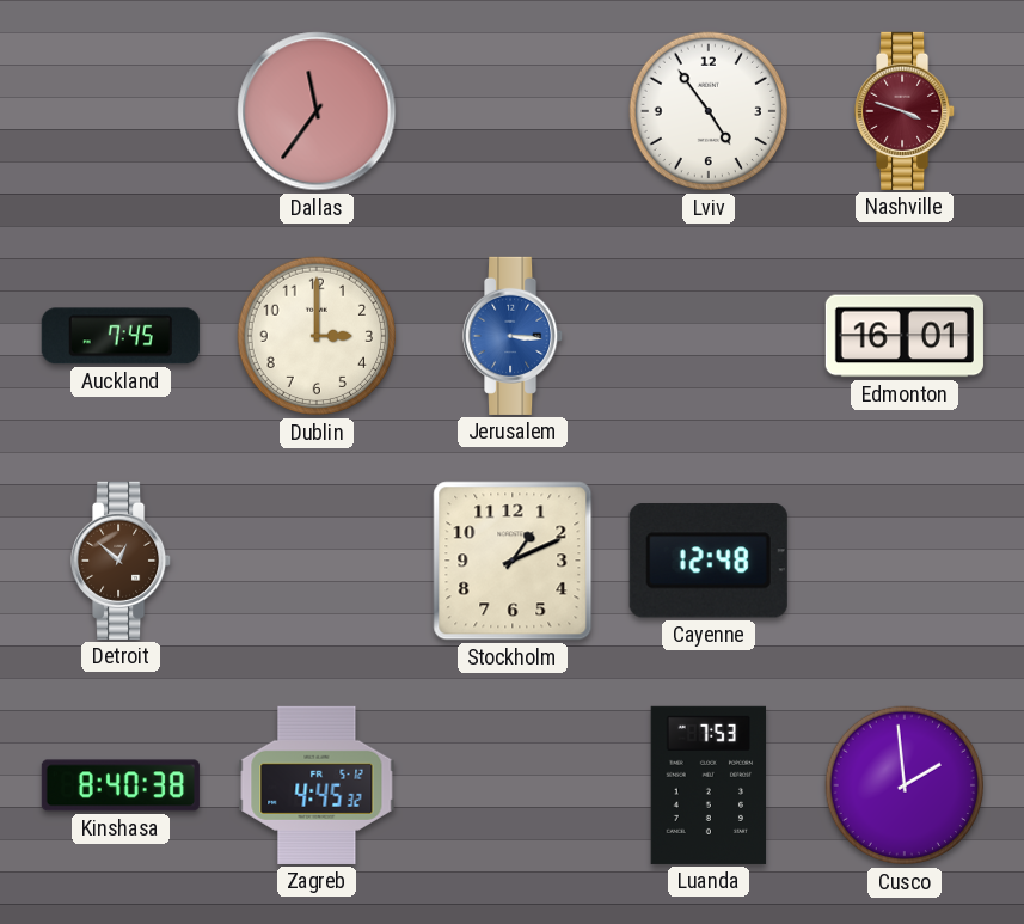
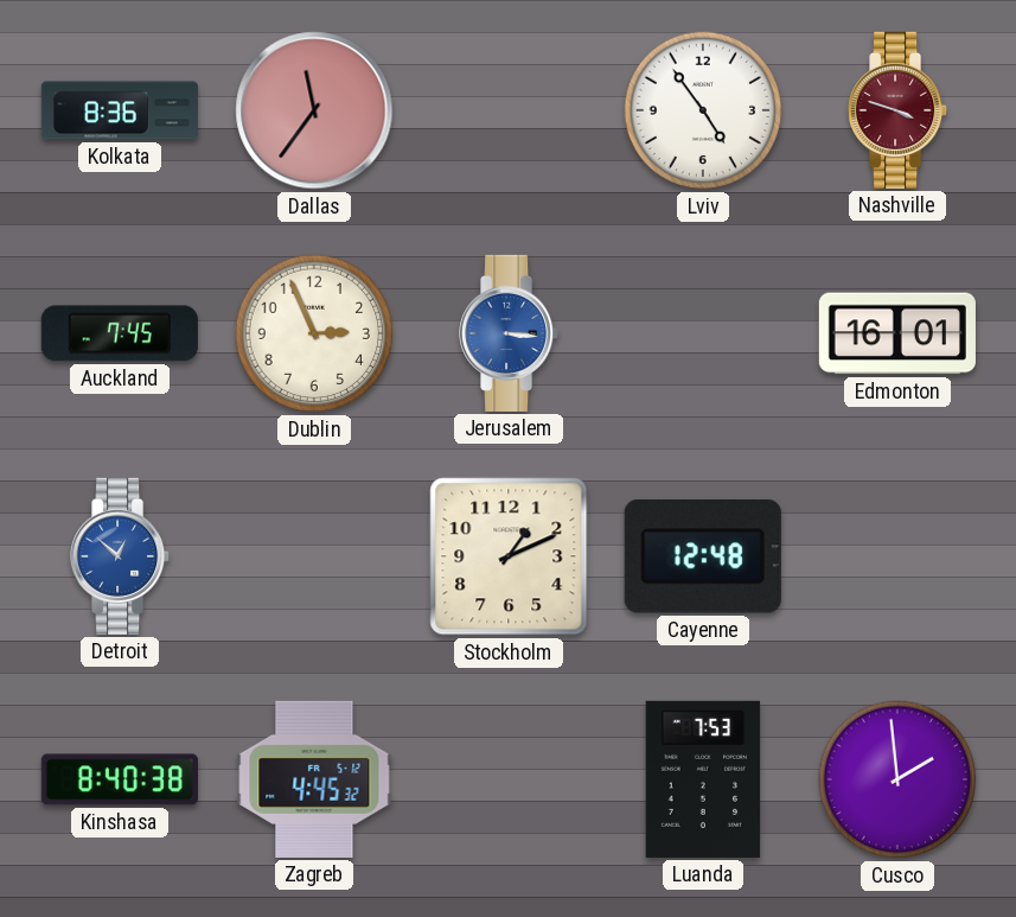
Kolkata: none -> 8:36 (120, 110)
Dublin: 3:00 -> 2:56 (314, 333)
Detroit dial: brown -> blue (121, 556)
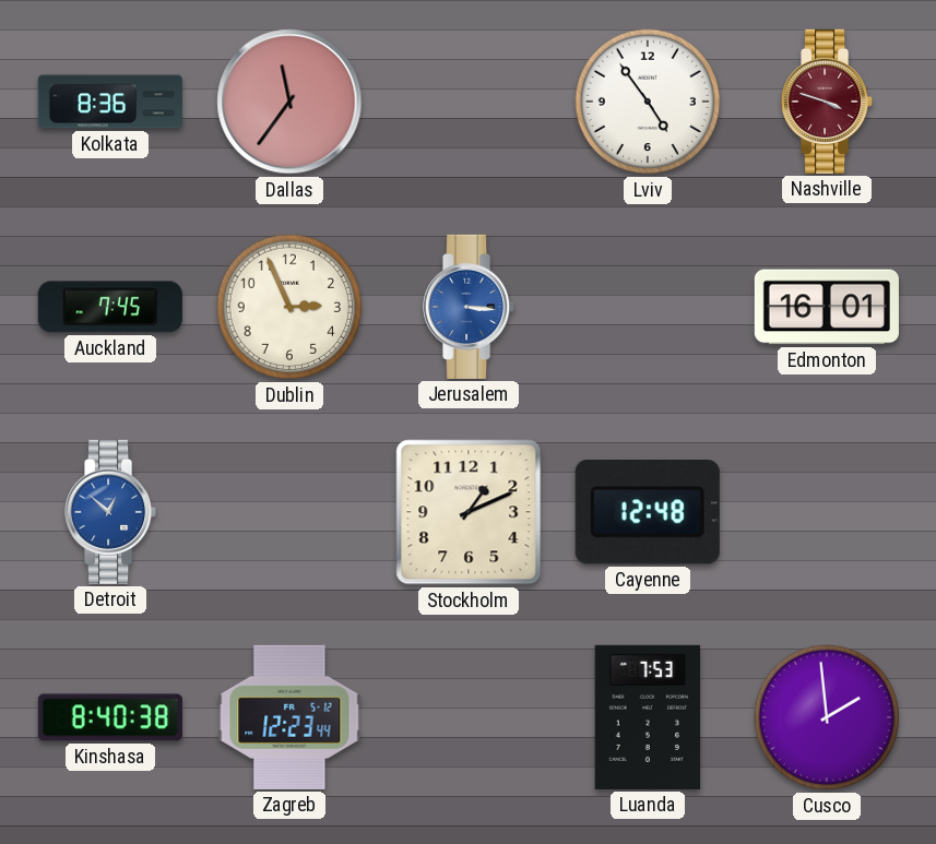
Zagreb: 4:45 -> 12:23 (289, 717)
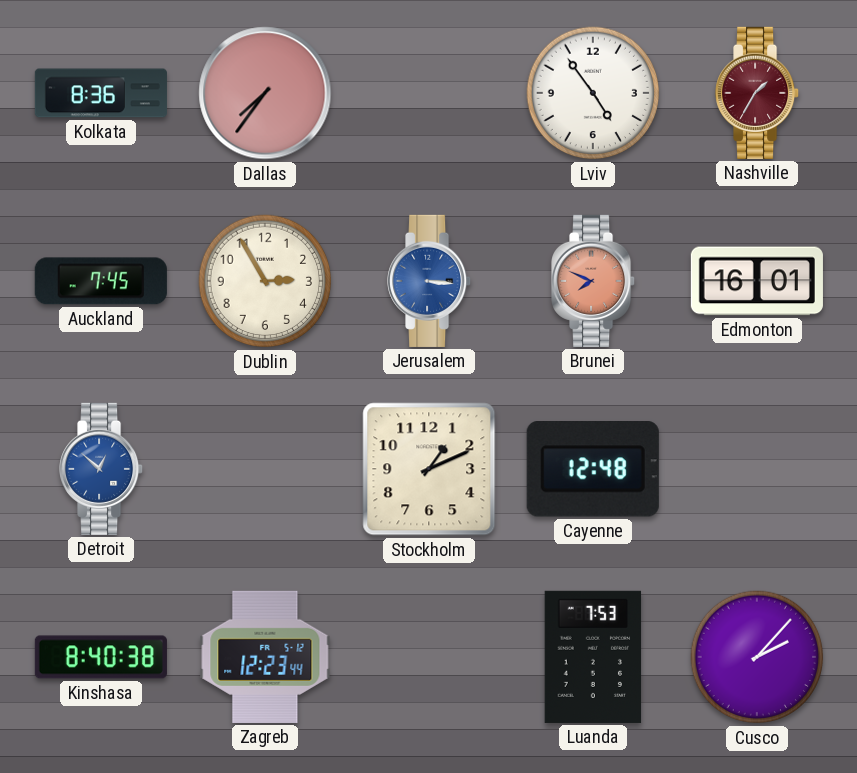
Dallas: 11:36 -> 7:36 (265, 93)
Nashville: 3:48 -> 1:35 (758, 93)
Dublin: 2:56 -> 2:55 (265, 281)
Brunei: none -> 7:49 (594, 281)
Cusco: 1:59 -> 2:07 (757, 657)
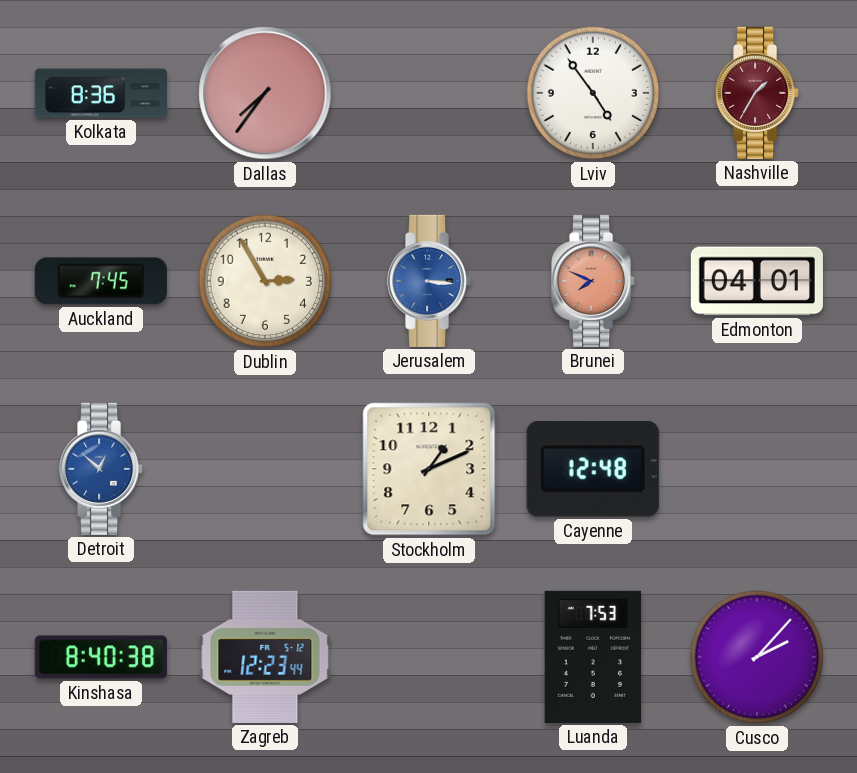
Edmonton: 16:01 -> 04:01 (757, 281)
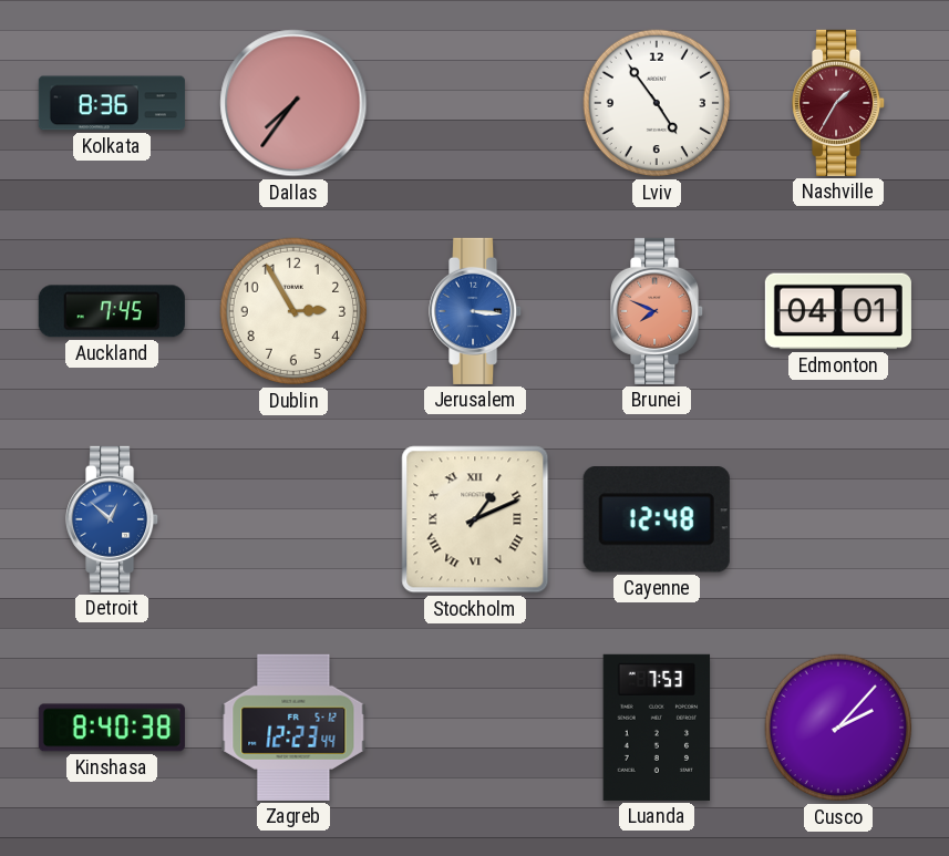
Stockholm numerals: Arabic -> Roman (475, 519)
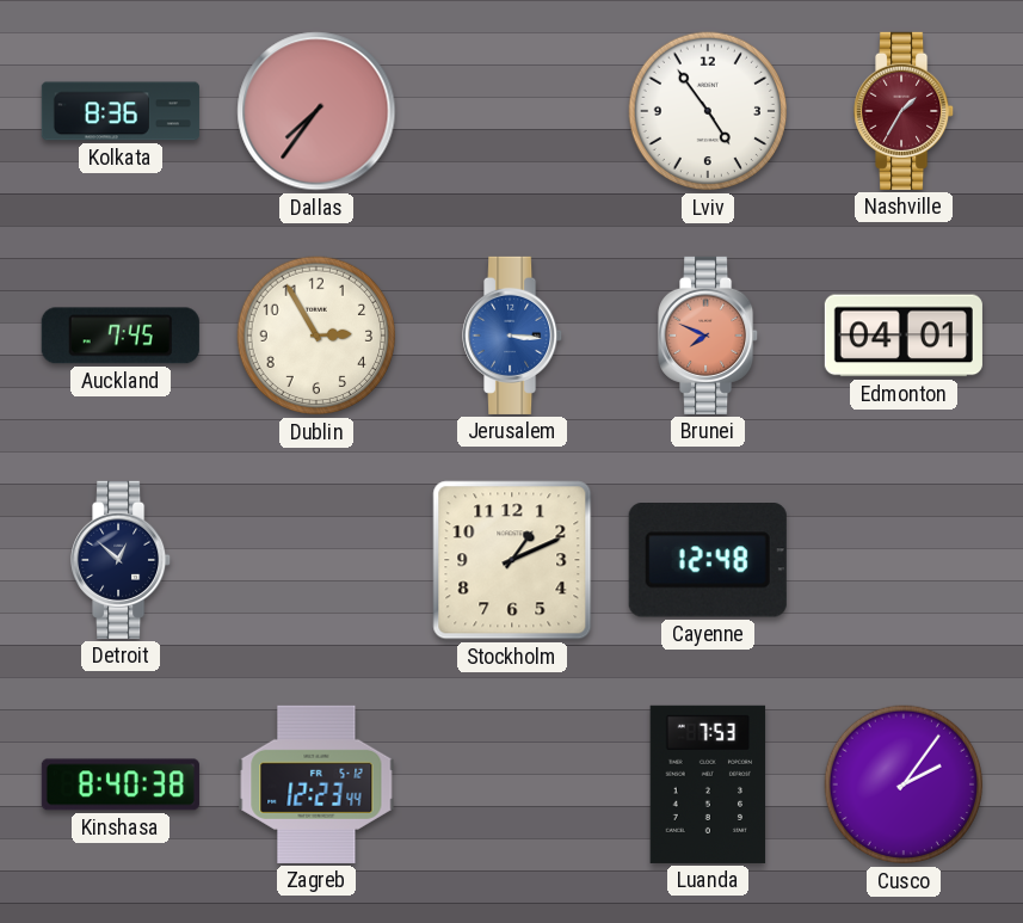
Detroit dial: blue -> navy (122, 560)
Stockholm numerals: Roman -> Arabic (512, 560)
Cusco: 2:07 -> 2:06 (904, 784)
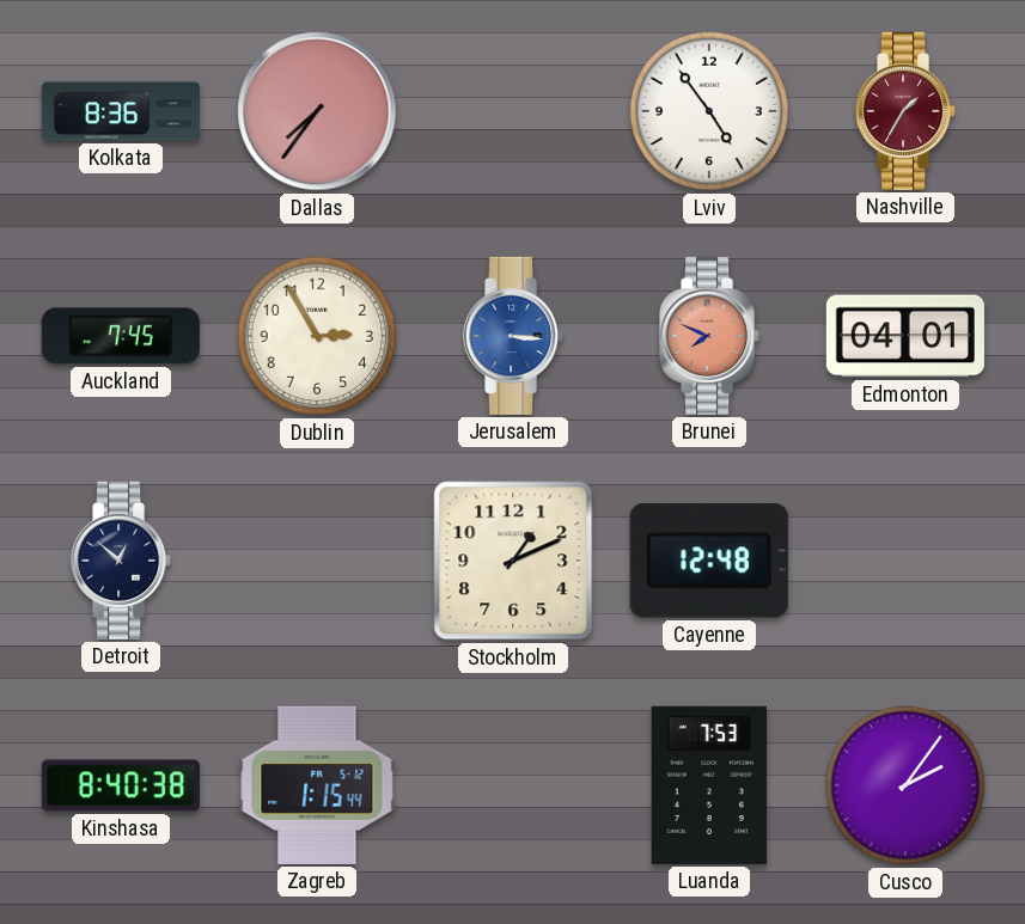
Zagreb: 12:23 -> 1:15 (317, 785)
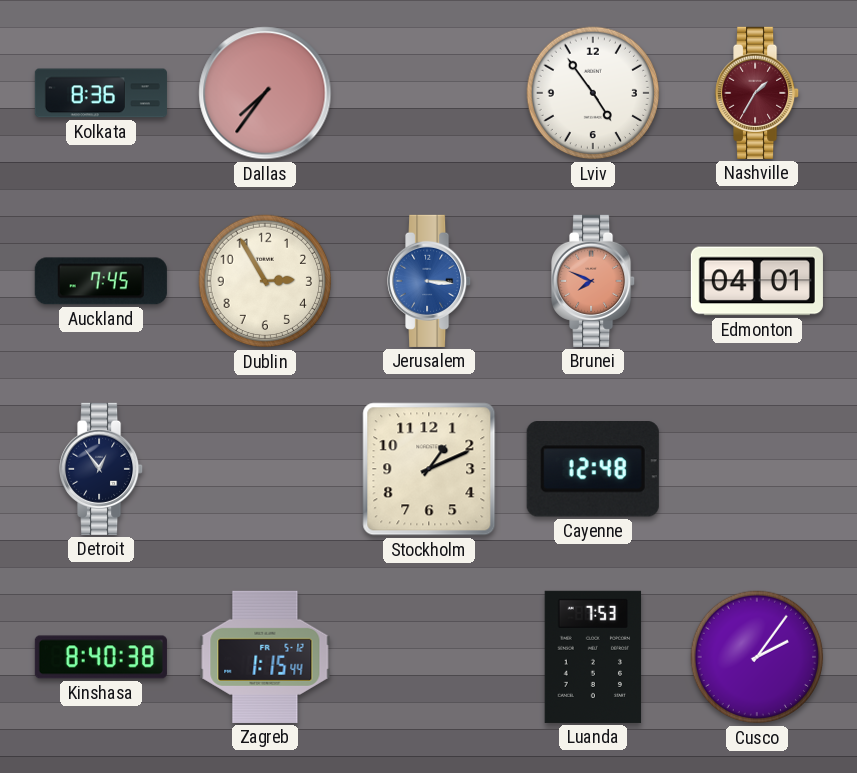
Detroit: 12:52 -> 12:54 (102, 469)
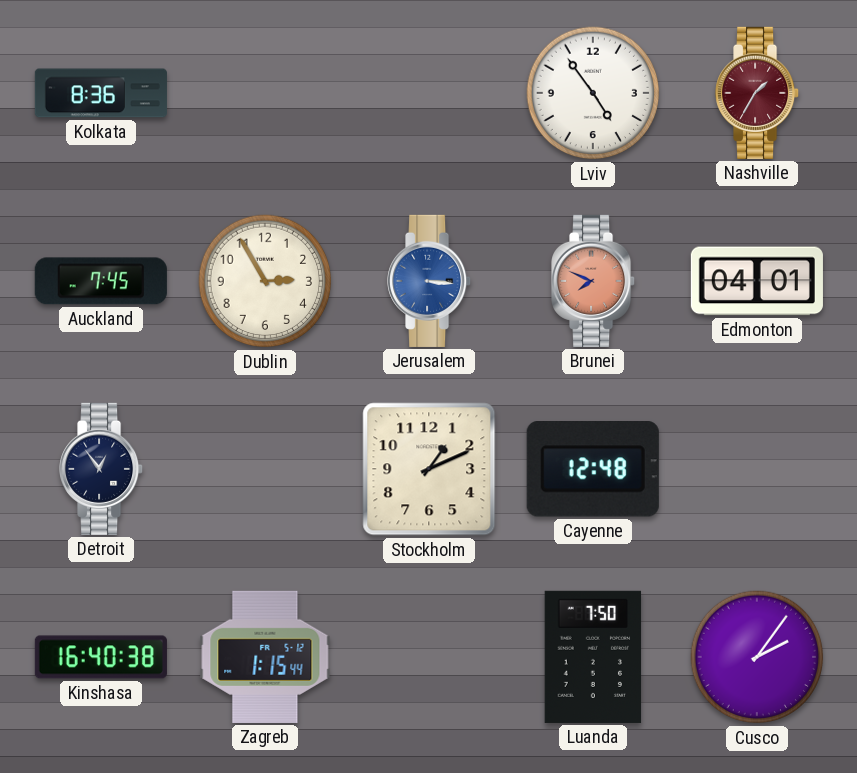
Dallas: 7:36 -> none (265, 93)
Kinshasa: 8:40 -> 16:40 (101, 657)
Luanda: 7:53 -> 7:50 (593, 657)
